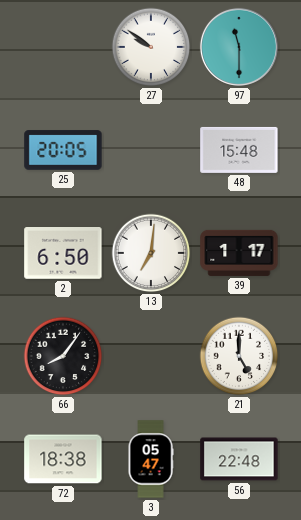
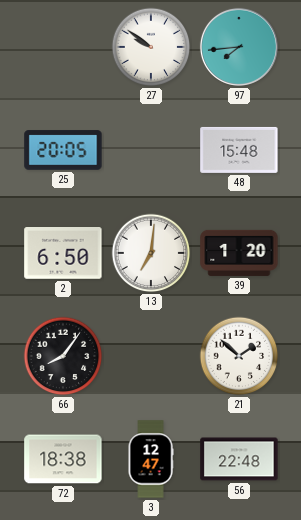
97: 11:30 -> 7:44 (239, 47)
39: 1:17 -> 1:20 (239, 253)
21: 5:00 -> 1:52 (239, 356)
3: 05:47 -> 12:47 (151, 459)
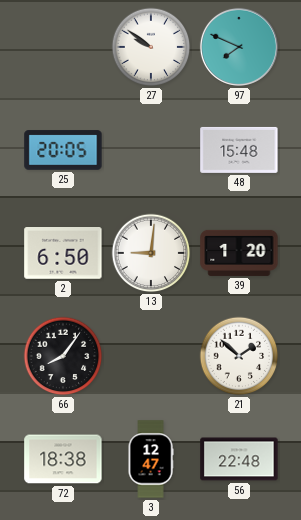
97: 7:44 -> 7:49 (239, 47)
13: 7:01 -> 9:01 (151, 253)
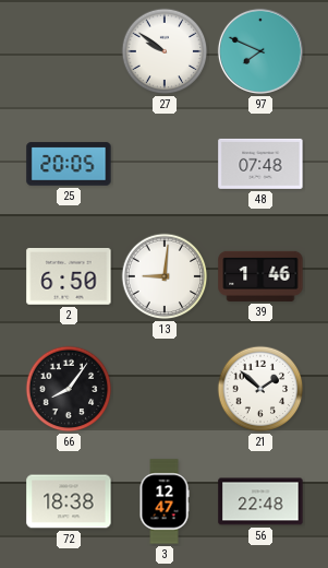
48: 15:48 -> 07:48 (260, 164)
39: 1:20 -> 1:46 (260, 276)
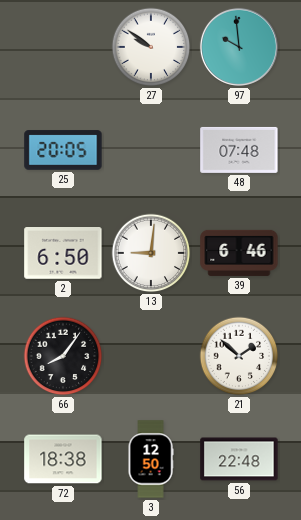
97: 7:49 -> 9:59 (239, 47)
39: 1:46 -> 6:46 (239, 253)
3: 12:47 -> 12:50 (151, 459)
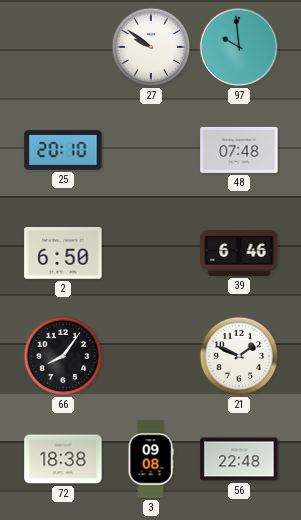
25: 20:05 -> 20:10 (63, 150)
13: 9:01 -> none (151, 253)
21: 1:52 -> 1:49 (239, 356)
3: 12:50 -> 09:08 (151, 459)
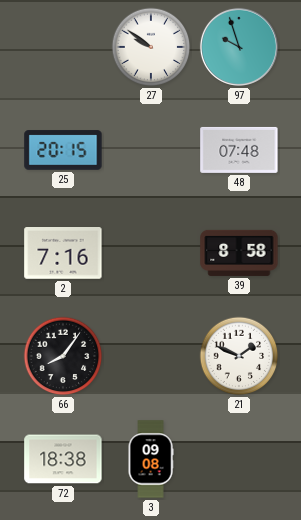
97: 9:59 -> 9:57 (239, 47)
25: 20:10 -> 20:15 (63, 150)
2: 6:50 -> 7:16 (63, 254)
39: 6:46 -> 8:58 (239, 253)
56: 22:48 -> none (239, 459)
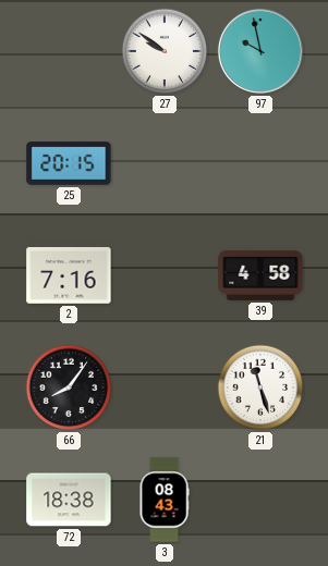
97: 9:57 -> 9:58 (260, 51)
48: 07:48 -> none (239, 150)
39: 8:58 -> 4:58 (260, 275)
21: 1:49 -> 11:27 (260, 387)
3: 09:08 -> 08:43 (165, 500)
